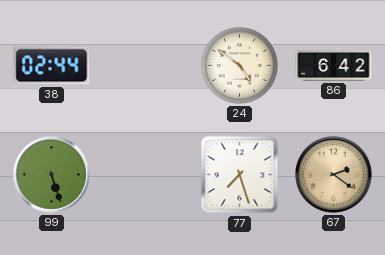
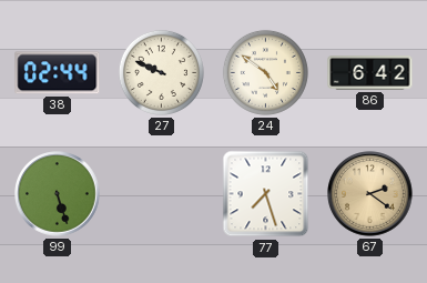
27: none -> 9:49 (161, 72)
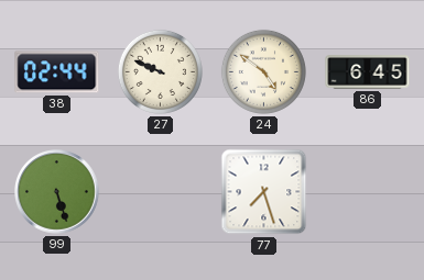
86: 6:42 -> 6:45 (368, 72)
67: 2:21 -> none (370, 194)
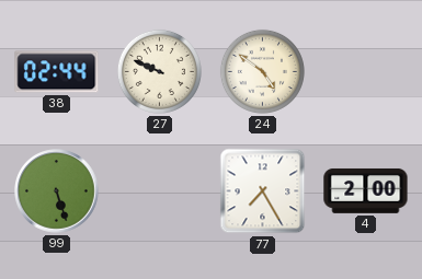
86: 6:45 -> none (368, 72)
77: 7:27 -> 7:25 (263, 191)
4: none -> 2:00 (366, 190)
